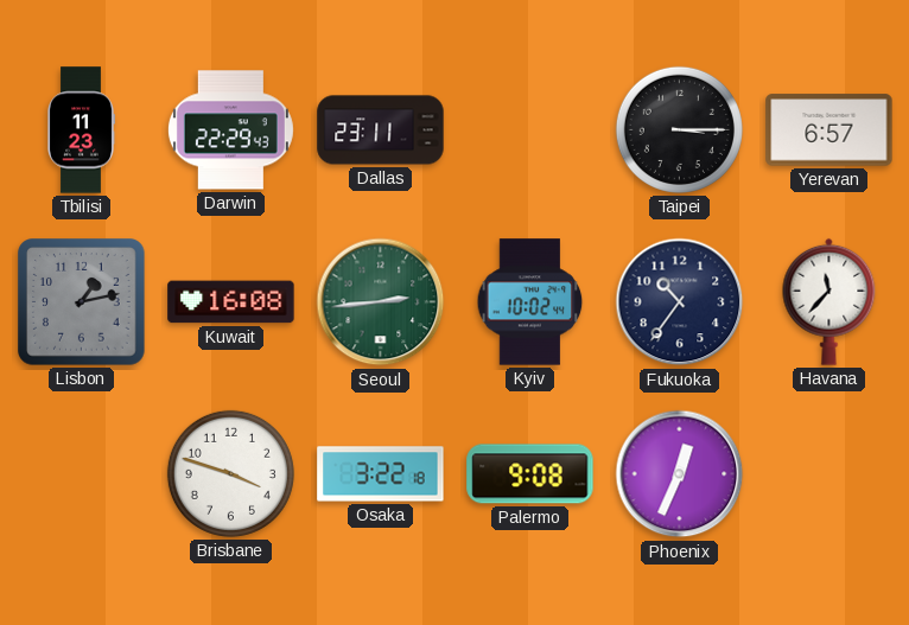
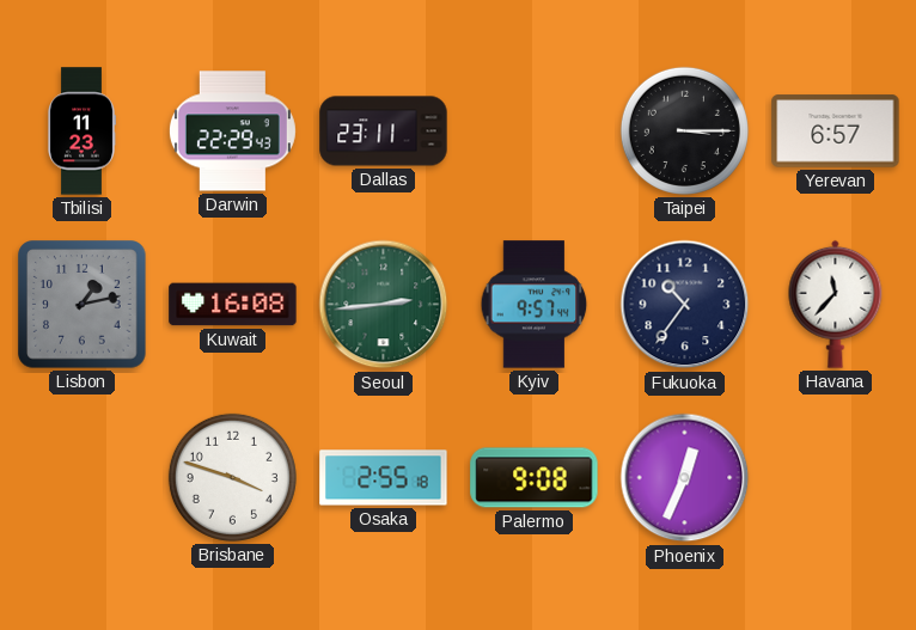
Kyiv: 10:02 -> 9:57 (535, 305)
Osaka: 3:22 -> 2:55 (384, 478)
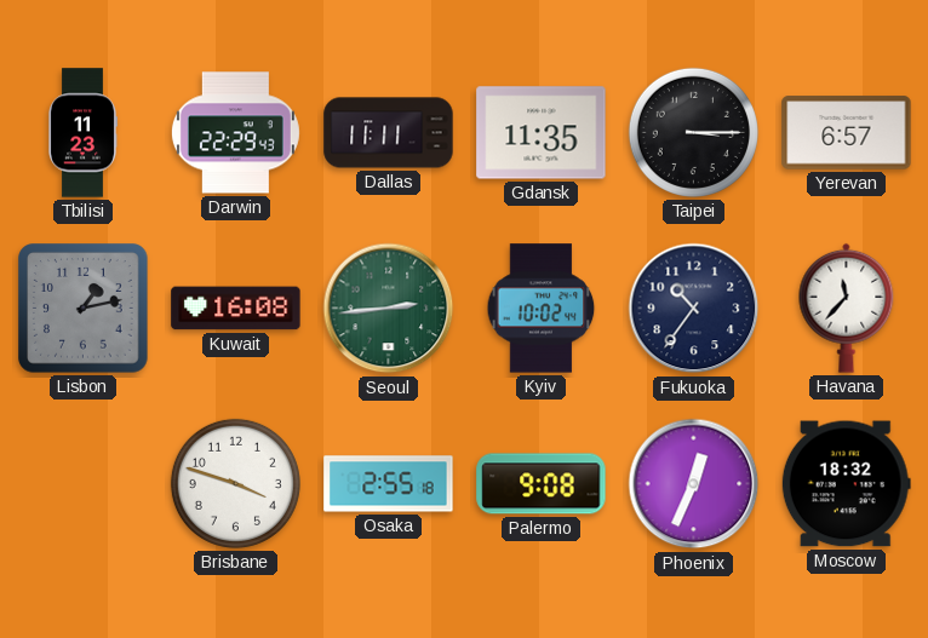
Dallas: 23:11 -> 11:11 (389, 133)
Gdansk: none -> 11:35 (542, 133)
Kyiv: 9:57 -> 10:02 (542, 309)
Moscow: none -> 18:32 (846, 484)
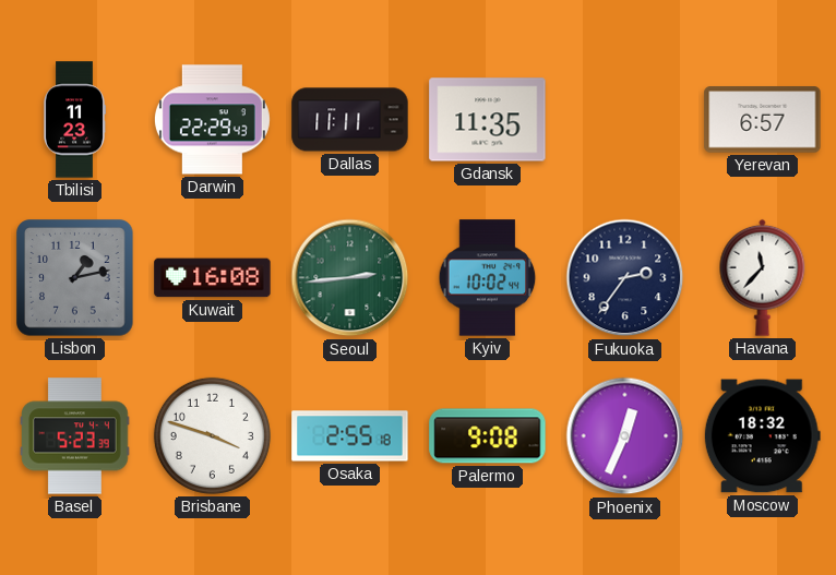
Taipei: 3:15 -> none (693, 132)
Fukuoka: 10:36 -> 2:36 (625, 278)
Basel: none -> 5:23 (75, 436)
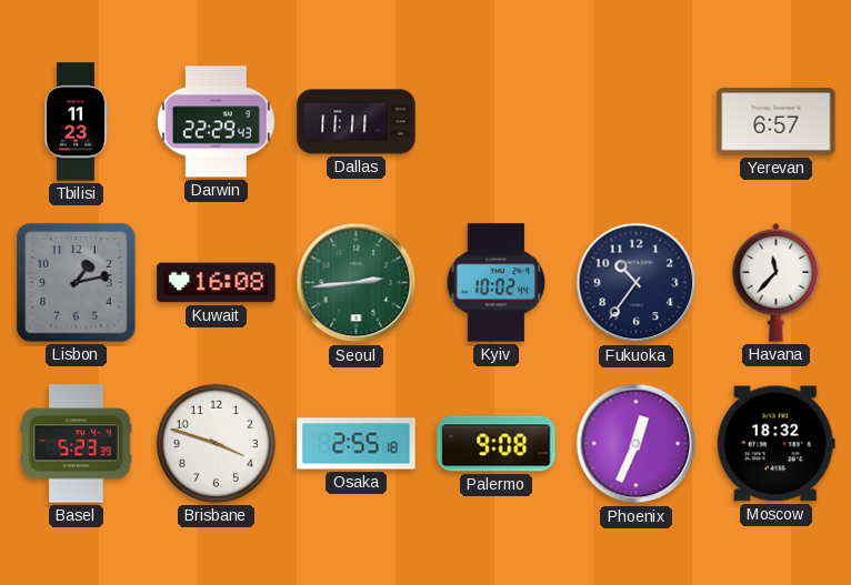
Gdansk: 11:35 -> none (488, 120)
Fukuoka: 2:36 -> 10:36 (637, 283)
